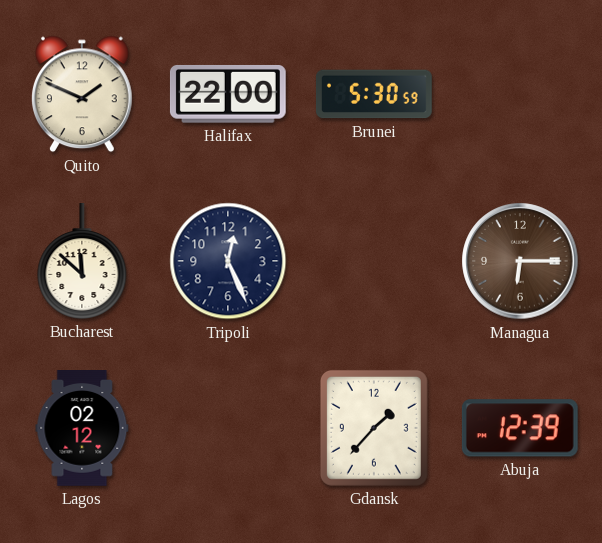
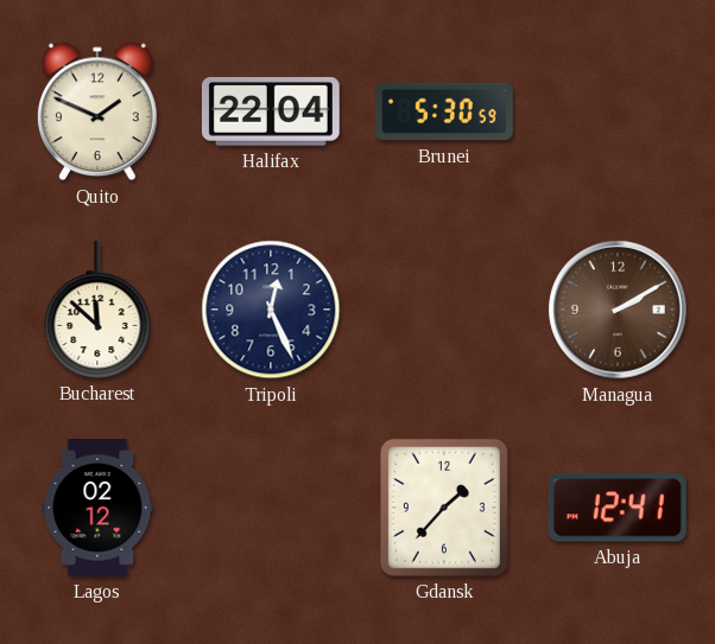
Halifax: 22:00 -> 22:04 (271, 111)
Managua: 6:15 -> 2:10 (618, 310)
Abuja: 12:39 -> 12:41 (618, 508)
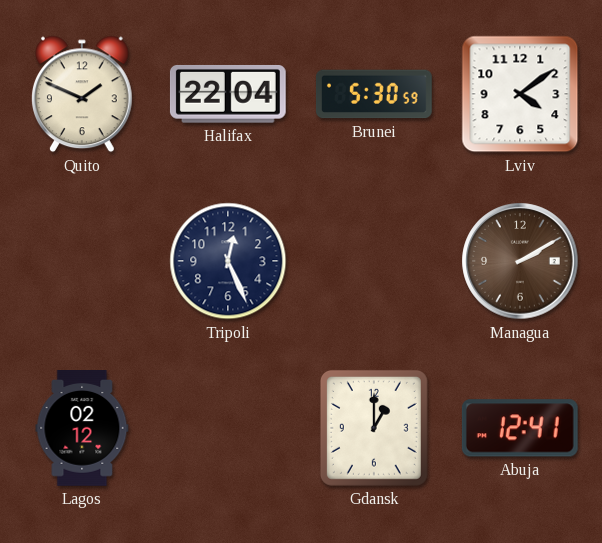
Lviv: none -> 4:09 (520, 94)
Bucharest: 11:52 -> none (97, 311)
Gdansk: 1:37 -> 1:00 (374, 428)
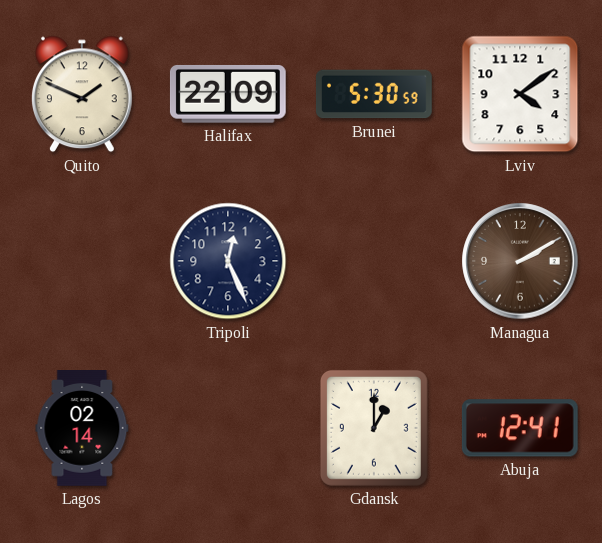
Halifax: 22:04 -> 22:09 (228, 94)
Lagos: 02:12 -> 02:14 (82, 429)
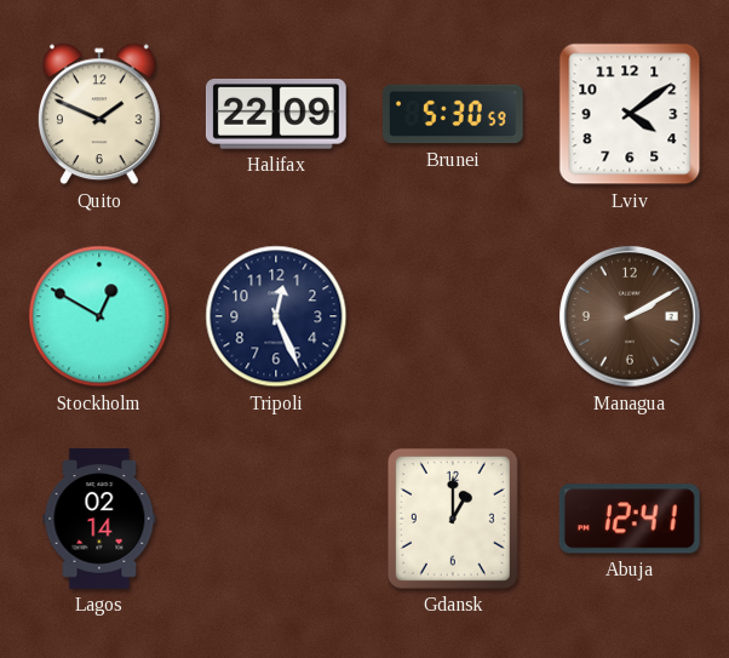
Stockholm: none -> 12:50 (99, 316)
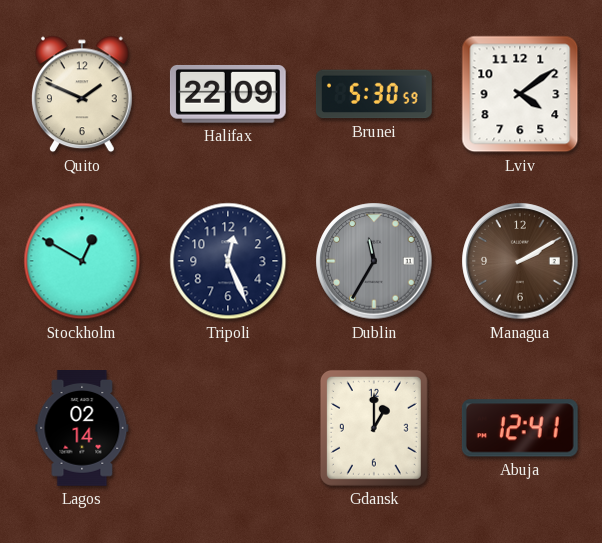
Dublin: none -> 11:35 (374, 261)
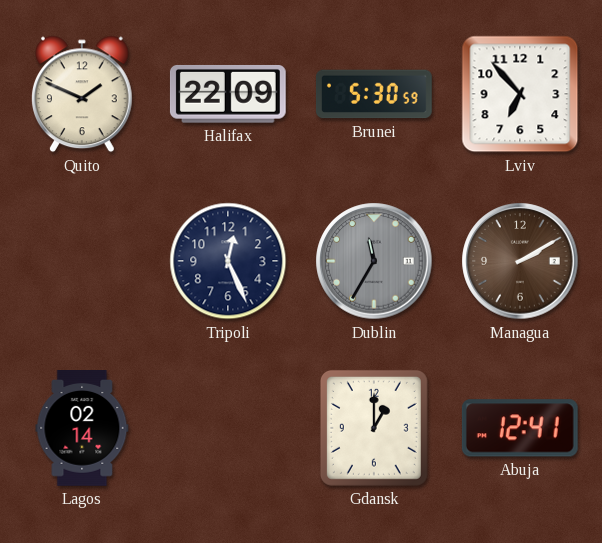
Lviv: 4:09 -> 6:53 (520, 94)
Stockholm: 12:50 -> none (82, 261)
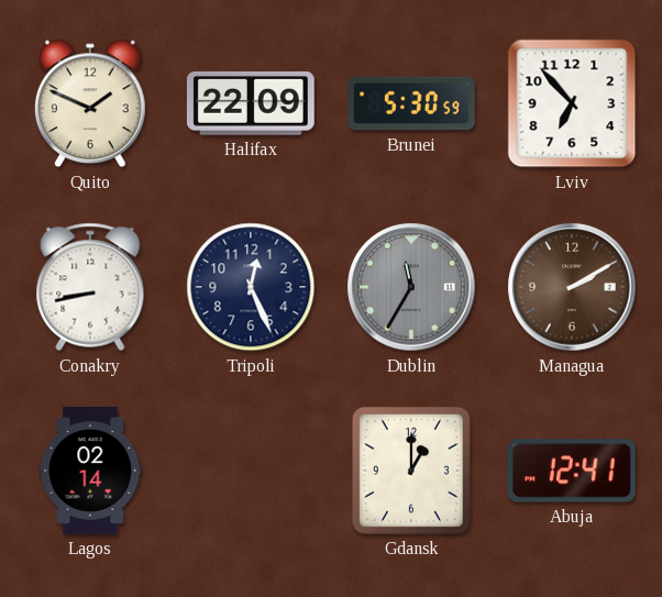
Conakry: none -> 8:43 (90, 287)
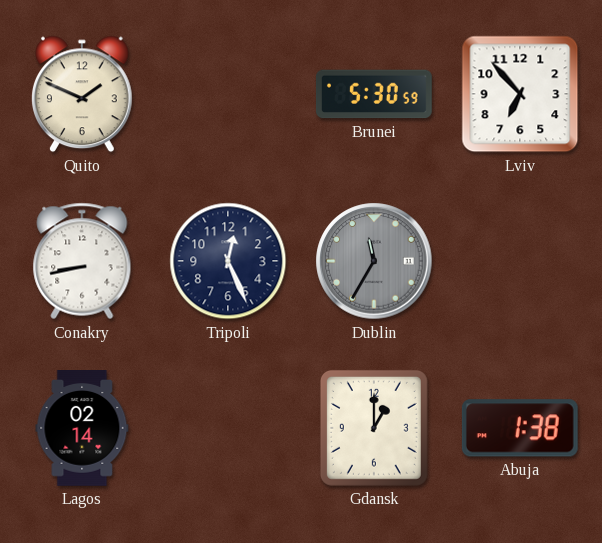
Halifax: 22:09 -> none (251, 103)
Managua: 2:10 -> none (572, 287)
Abuja: 12:41 -> 1:38 (520, 428)
